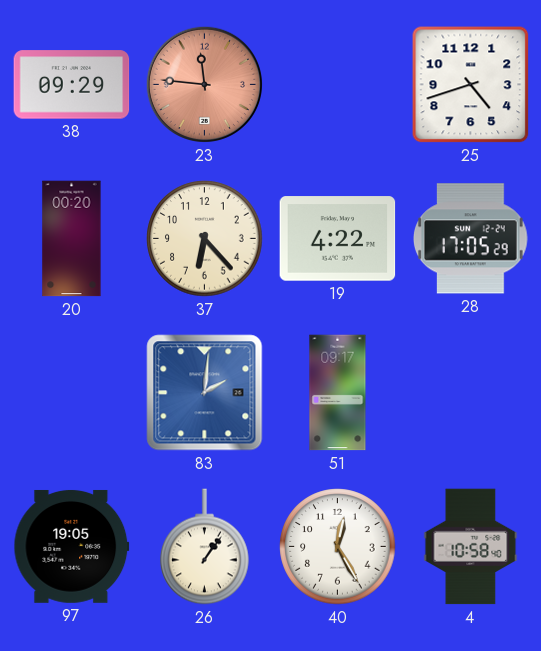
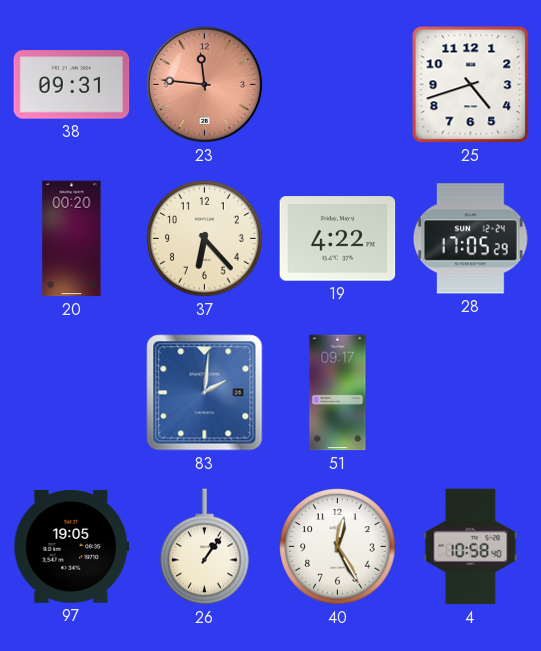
38: 09:29 -> 09:31 (72, 85)
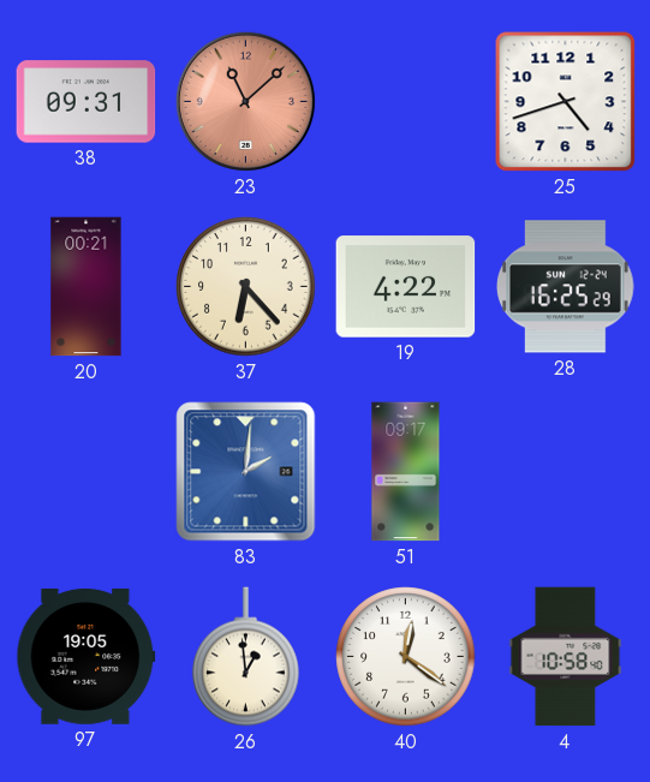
23: 11:46 -> 11:08 (245, 101)
20: 00:20 -> 00:21 (87, 287)
28: 17:05 -> 16:25 (566, 287)
26: 1:06 -> 12:59 (246, 657)
40: 12:25 -> 12:21 (406, 657)
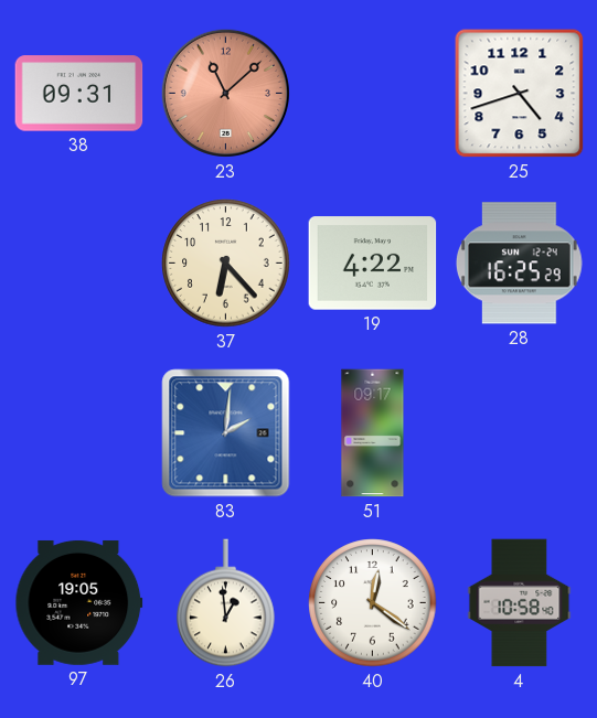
20: 00:21 -> none (87, 287)
